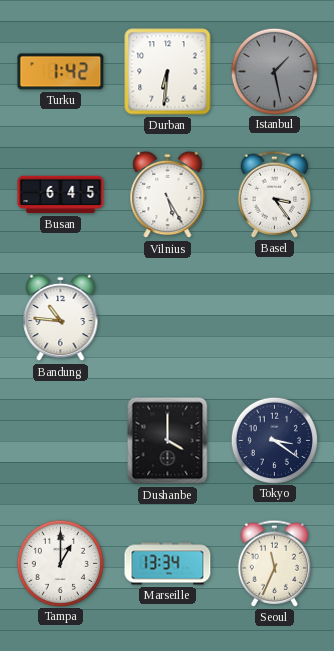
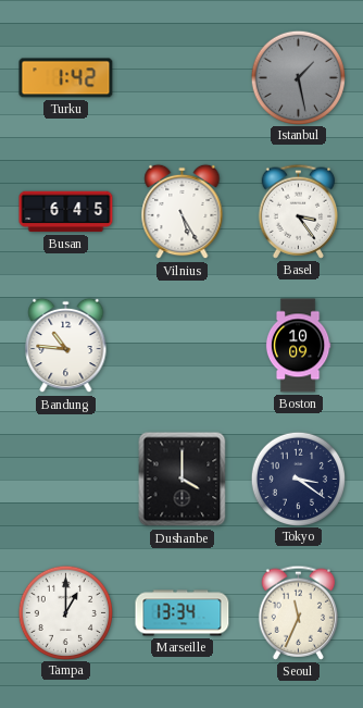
Durban: 6:31 -> none (168, 72)
Boston: none -> 10:09 (298, 346)
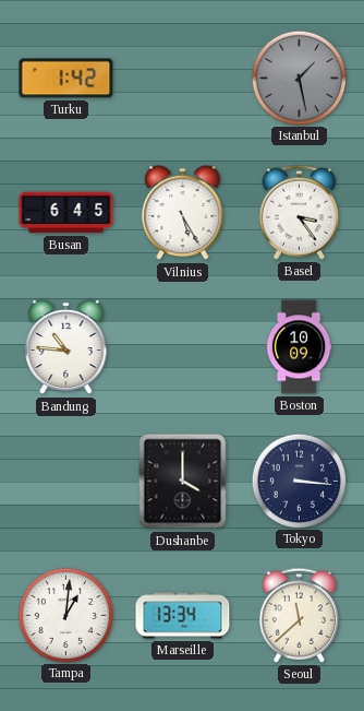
Tokyo: 3:21 -> 3:16 (299, 481)
Tampa: 1:00 -> 1:01 (65, 615)
Seoul: 11:34 -> 11:38 (299, 615)
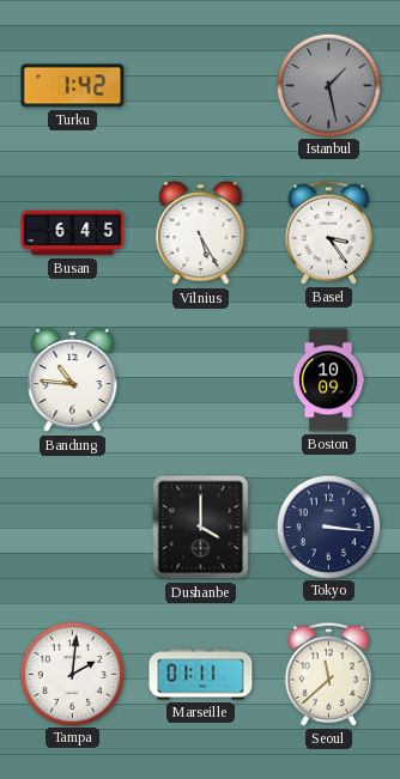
Tampa: 1:01 -> 2:01 (72, 674)
Marseille: 13:34 -> 01:11 (201, 675)
